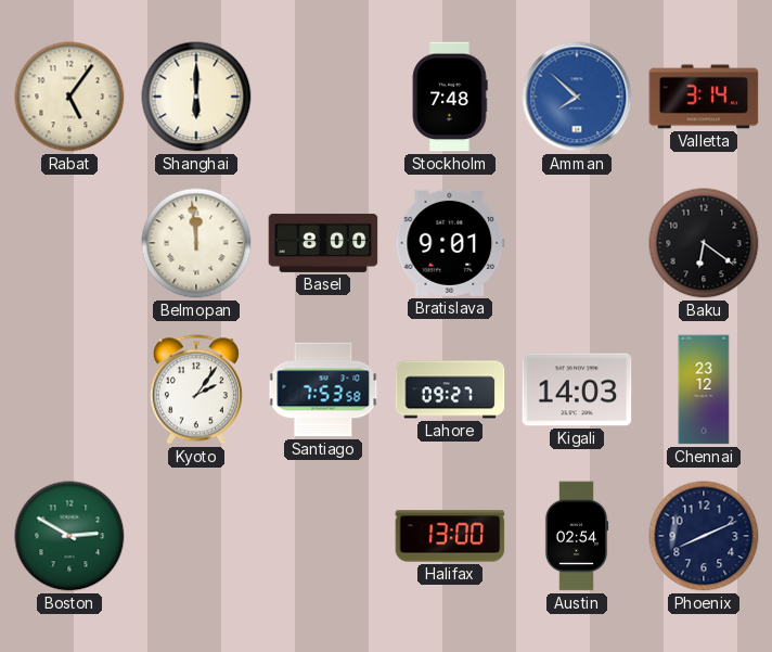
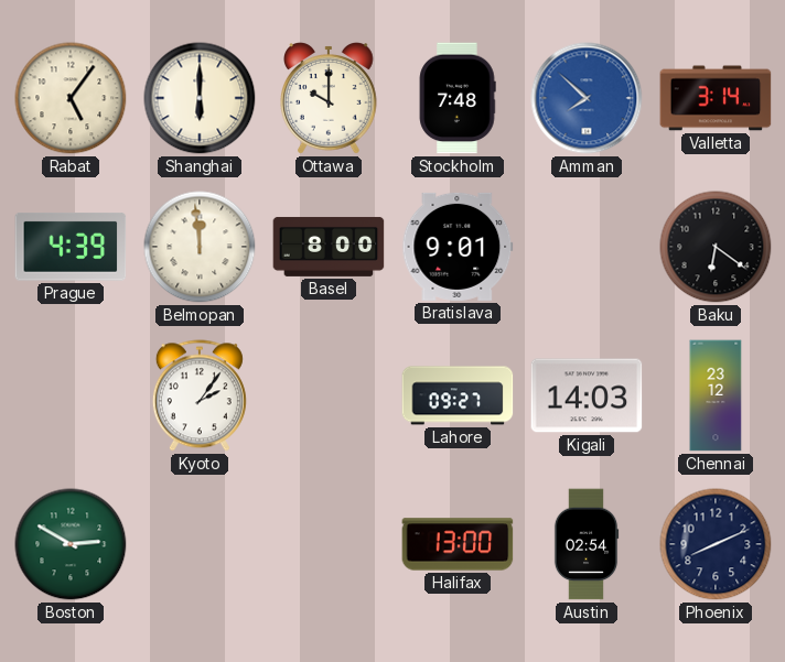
Ottawa: none -> 10:00 (329, 98)
Prague: none -> 4:39 (71, 248)
Santiago: 7:53 -> none (323, 389)
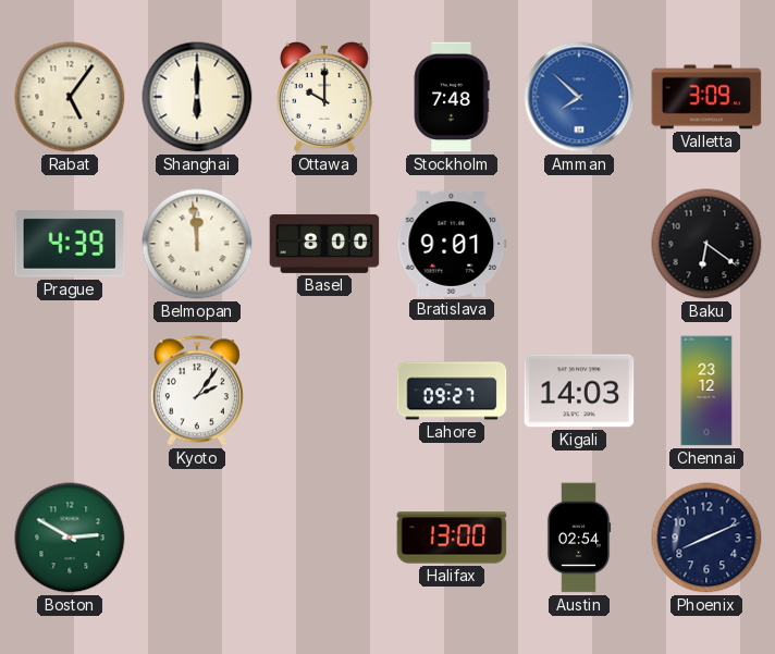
Valletta: 3:14 -> 3:09 (706, 97)
